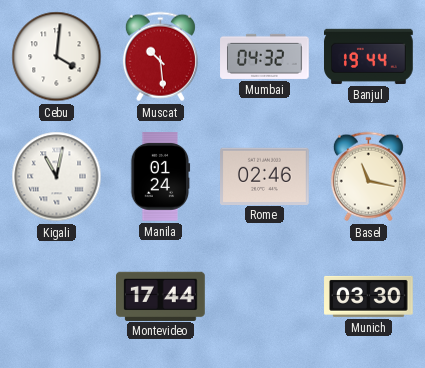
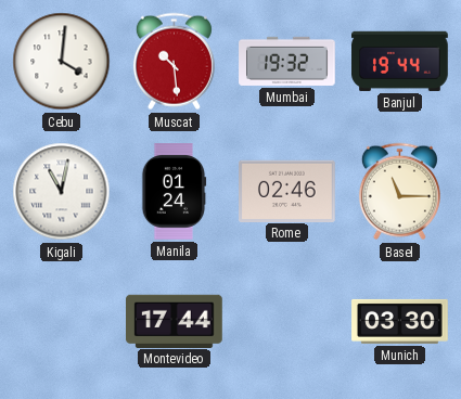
Mumbai: 04:32 -> 19:32 (287, 61)
Basel: 11:17 -> 11:15 (399, 192)
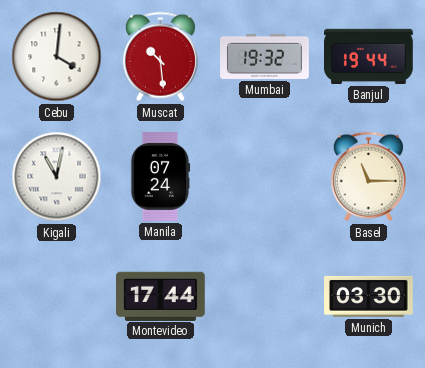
Manila: 01:24 -> 07:24 (160, 177)
Rome: 02:46 -> none (287, 191)
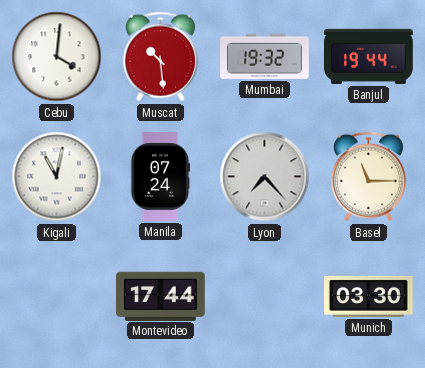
Lyon: none -> 7:23 (265, 177)
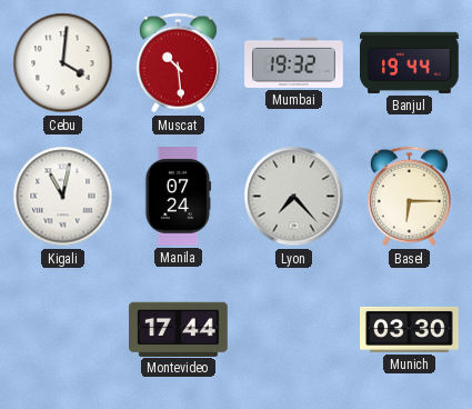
Basel: 11:15 -> 6:15 (409, 197)
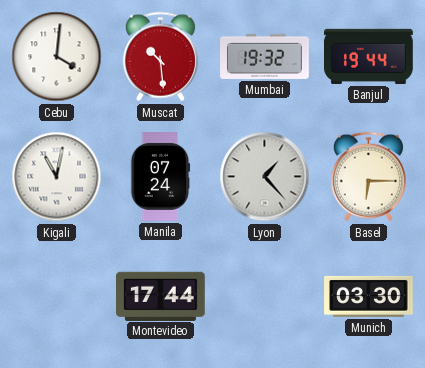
Lyon: 7:23 -> 1:23 (265, 177)
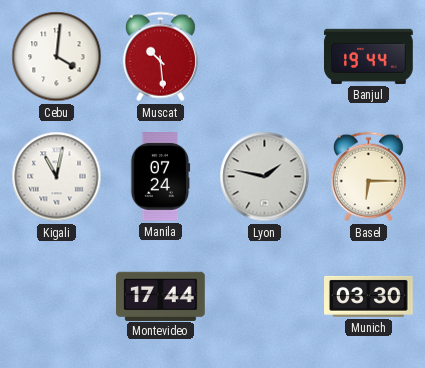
Mumbai: 19:32 -> none (265, 56)
Lyon: 1:23 -> 1:47 (265, 177)
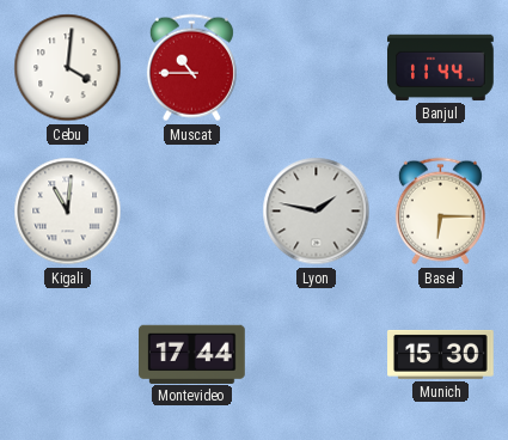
Muscat: 10:29 -> 10:45 (191, 68)
Banjul: 19:44 -> 11:44 (441, 67)
Kigali: 11:02 -> 11:01 (68, 212)
Manila: 07:24 -> none (160, 177)
Munich: 03:30 -> 15:30 (441, 354)
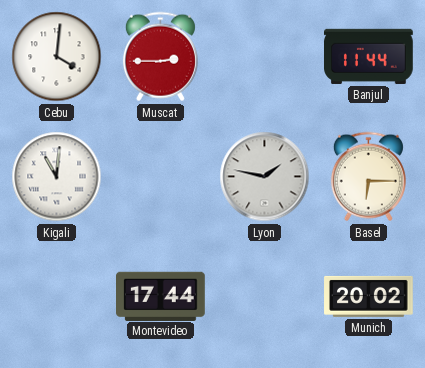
Muscat: 10:45 -> 2:45 (160, 57)
Munich: 15:30 -> 20:02 (369, 296)
